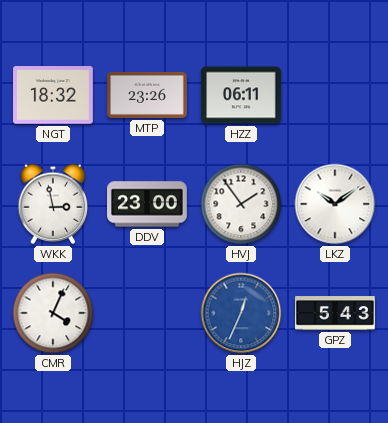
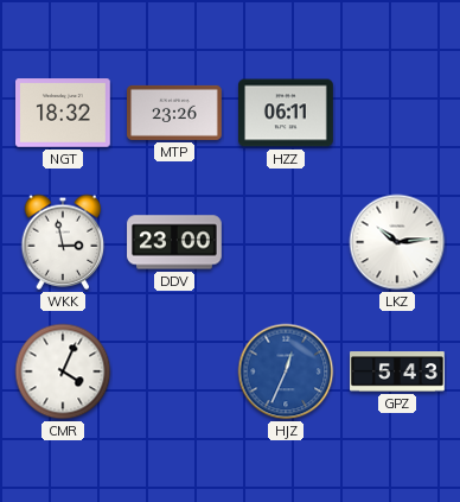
HVJ: 1:54 -> none (241, 204)
LKZ: 10:09 -> 10:14 (397, 242)
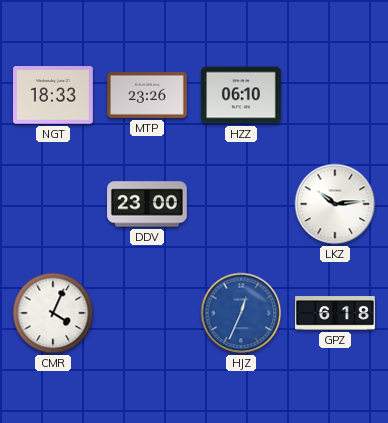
NGT: 18:32 -> 18:33 (54, 95)
HZZ: 06:11 -> 06:10 (242, 95)
WKK: 2:58 -> none (63, 242)
GPZ: 5:43 -> 6:18 (336, 313)
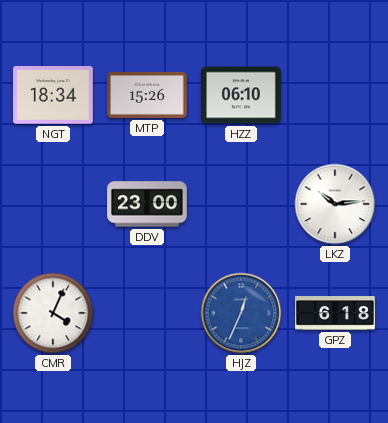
NGT: 18:33 -> 18:34 (54, 95)
MTP: 23:26 -> 15:26 (148, 95)
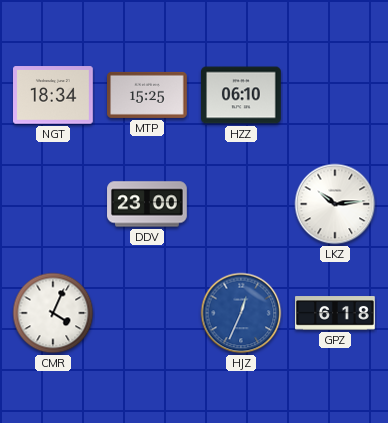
MTP: 15:26 -> 15:25 (148, 95)
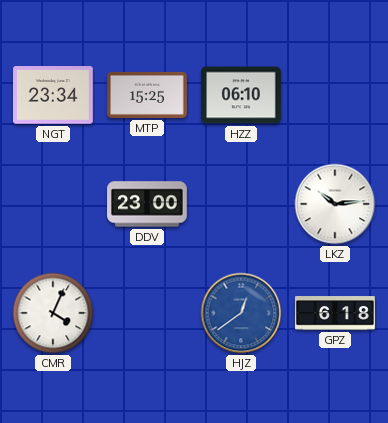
NGT: 18:34 -> 23:34 (54, 95)
HJZ: 12:34 -> 12:39 (241, 313)
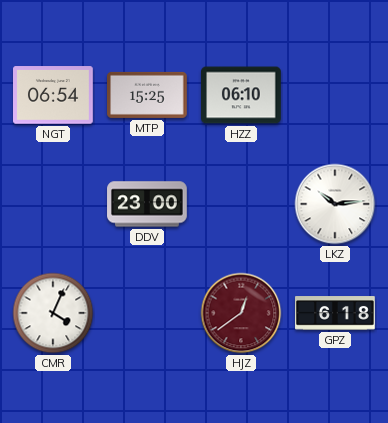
NGT: 23:34 -> 06:54 (54, 95)
HJZ dial: blue -> burgundy (241, 313)
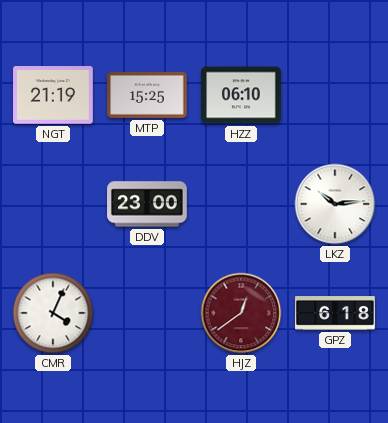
NGT: 06:54 -> 21:19 (54, 95)
